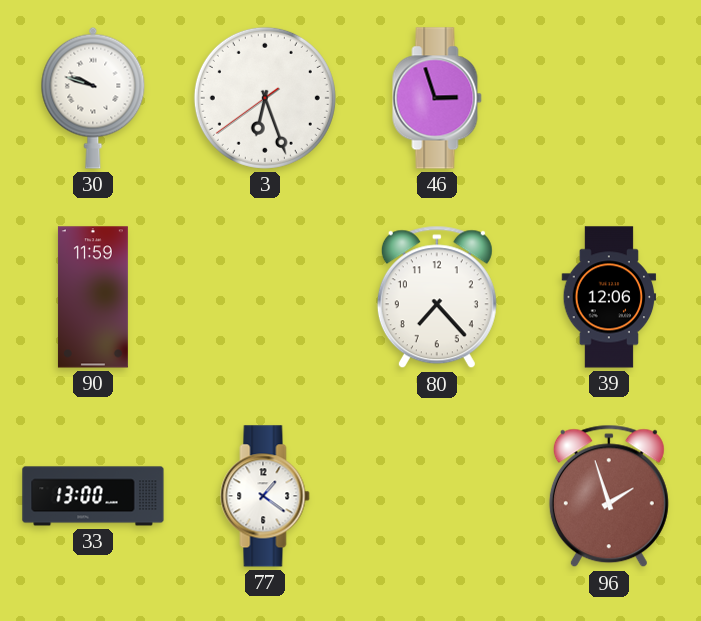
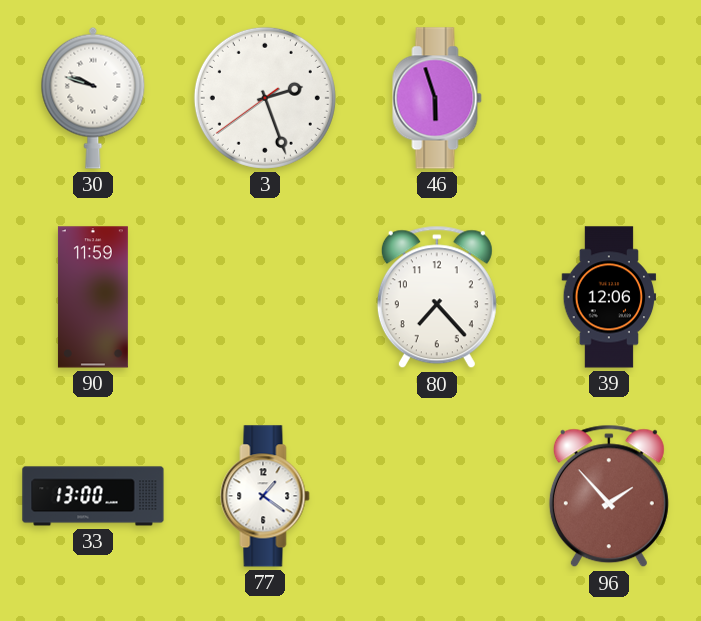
3: 6:26 -> 2:26 (265, 98)
46: 2:57 -> 5:57 (437, 98)
96: 1:57 -> 1:53 (609, 496)
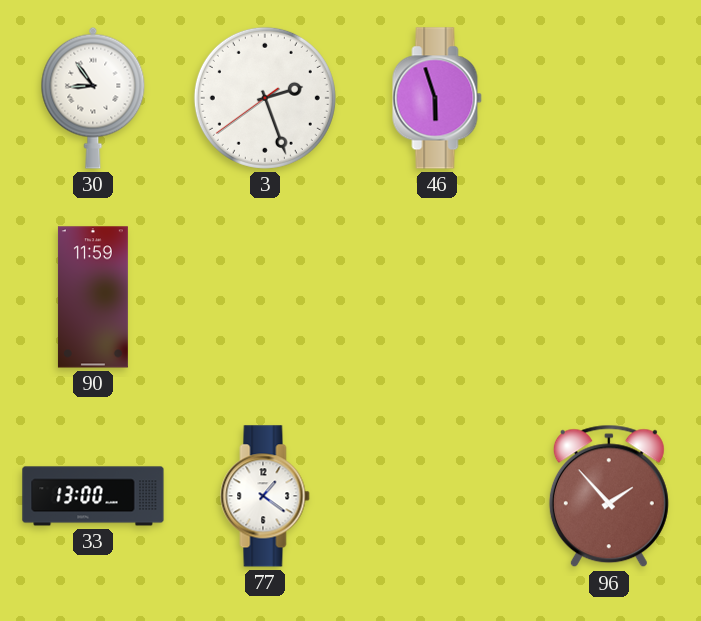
30: 9:48 -> 8:54 (93, 98)
80: 7:23 -> none (437, 297)
39: 12:06 -> none (609, 297)
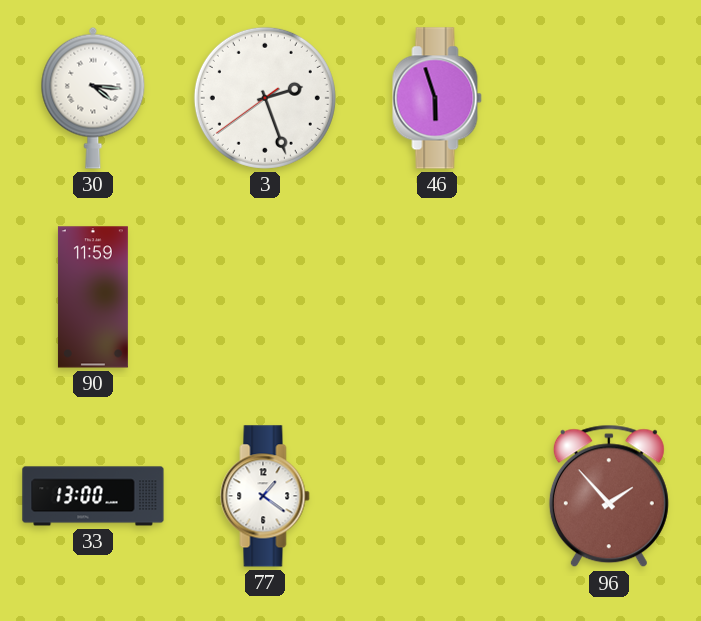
30: 8:54 -> 4:16 (93, 98)
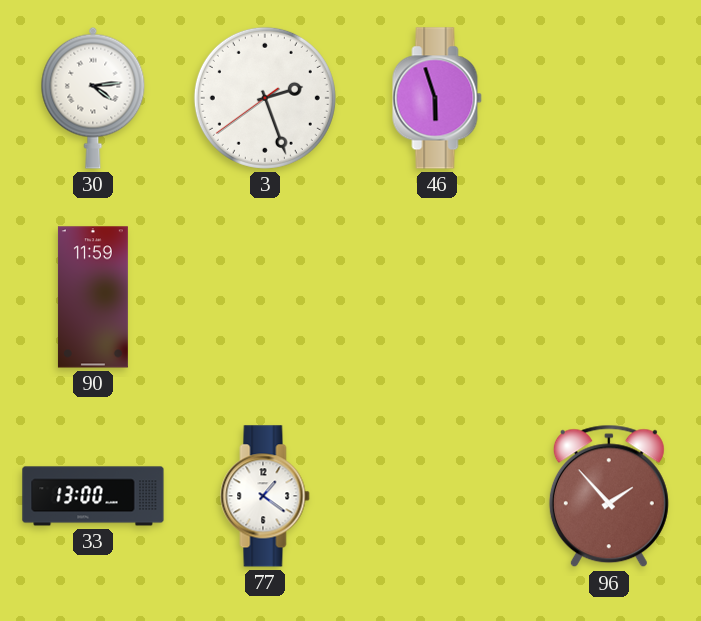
30: 4:16 -> 4:14 (93, 98)
